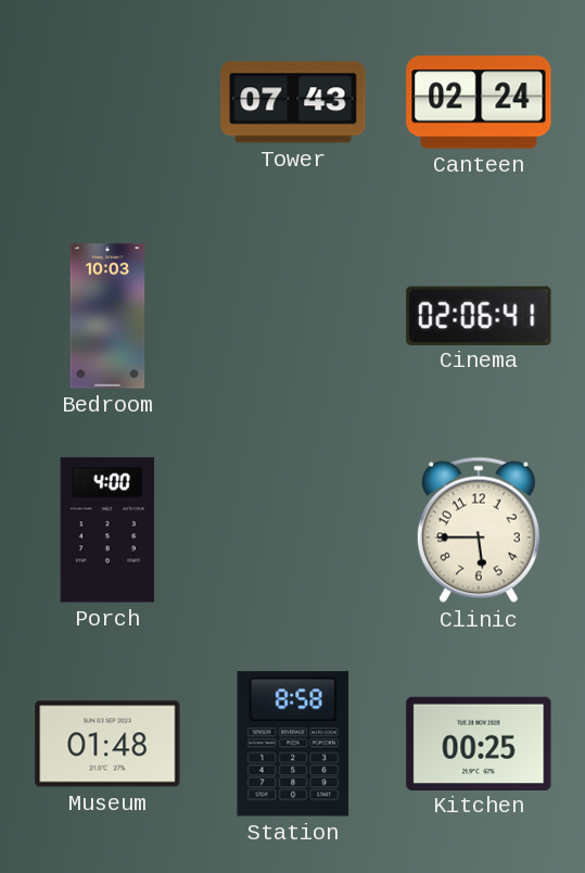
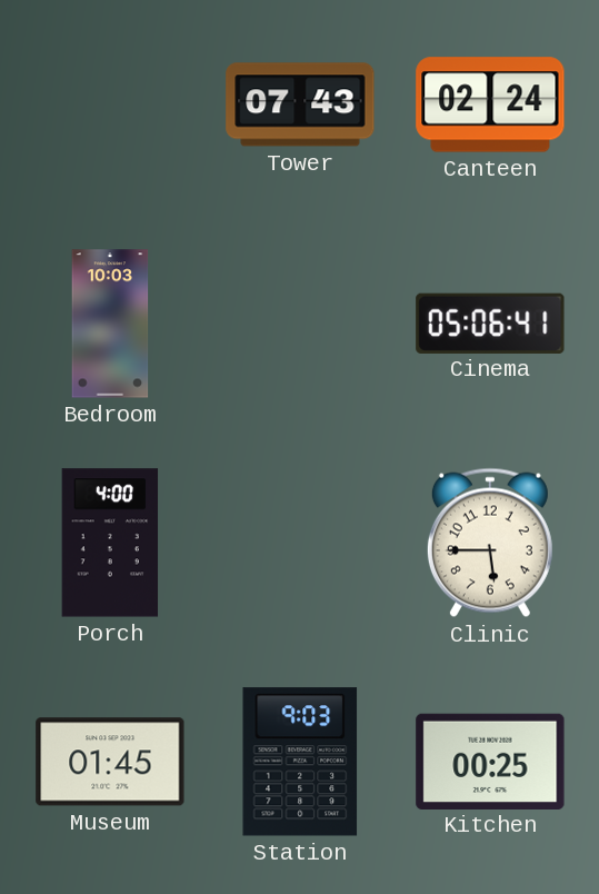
Cinema: 02:06 -> 05:06 (490, 322)
Museum: 01:48 -> 01:45 (110, 762)
Station: 8:58 -> 9:03 (300, 762)
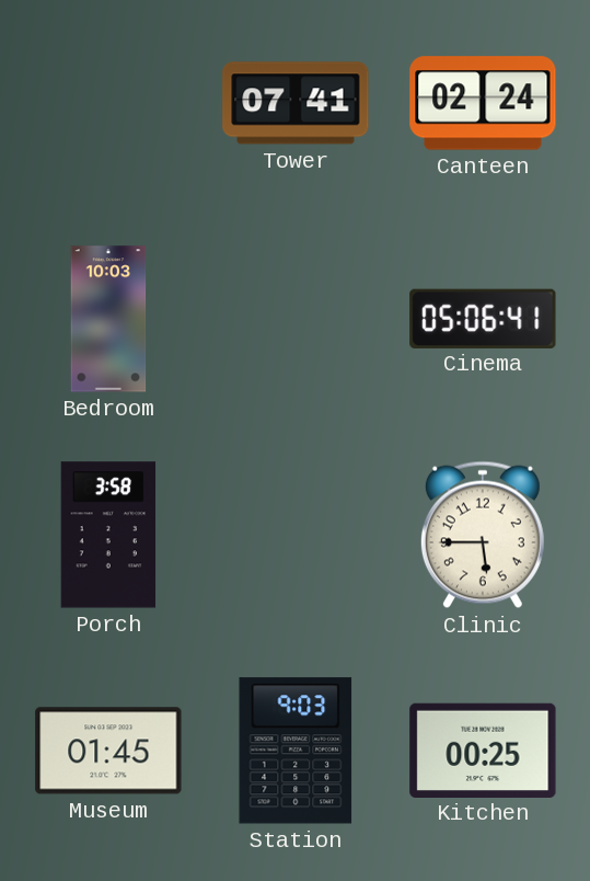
Tower: 07:43 -> 07:41 (296, 103)
Porch: 4:00 -> 3:58 (108, 535)
